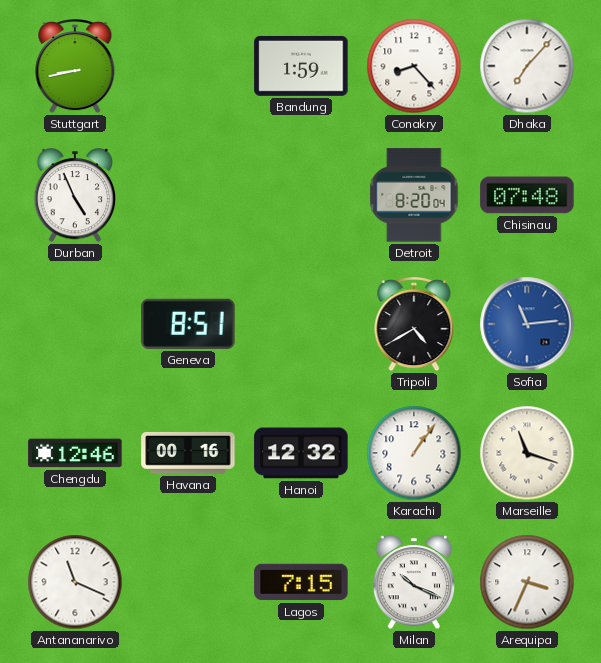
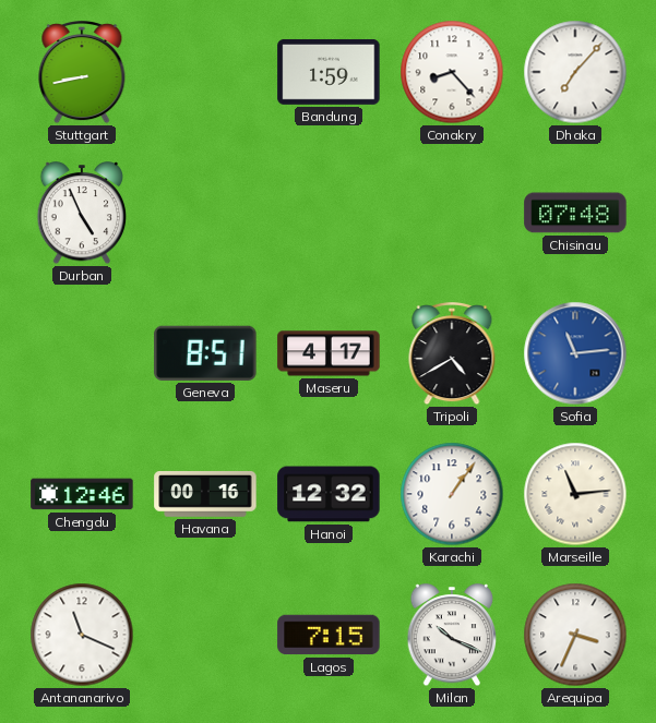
Detroit: 8:20 -> none (414, 195)
Maseru: none -> 4:17 (329, 353)
Marseille: 11:18 -> 11:14 (575, 494)
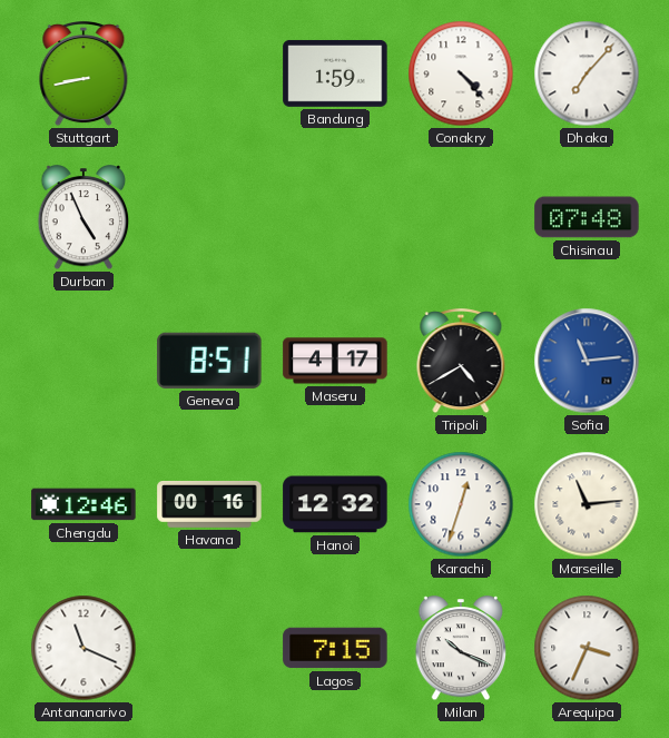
Conakry: 8:23 -> 4:23 (461, 73)
Karachi: 1:06 -> 12:33 (461, 504)
